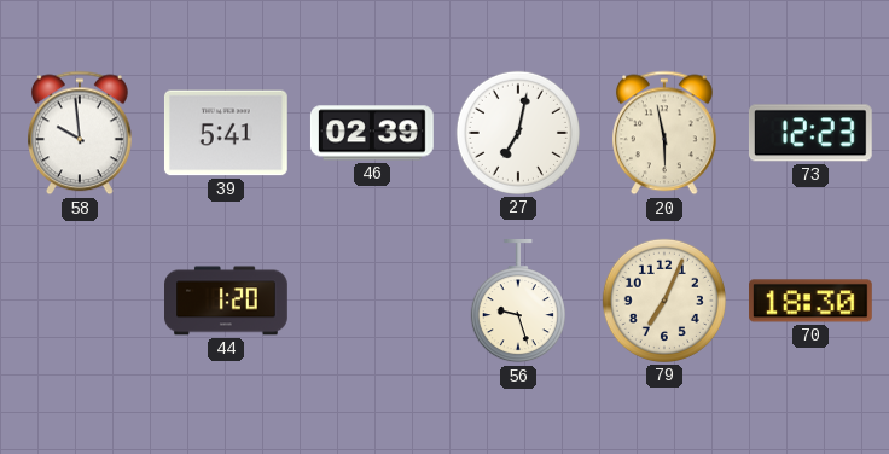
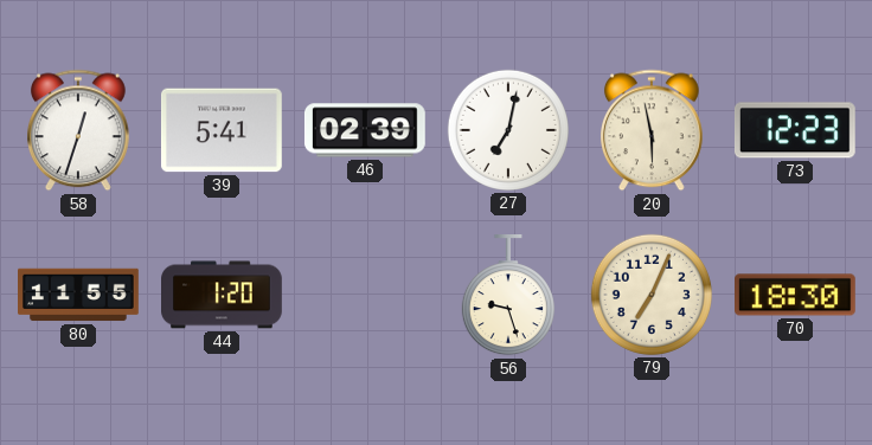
58: 9:59 -> 12:33 (79, 130)
80: none -> 11:55 (79, 295)
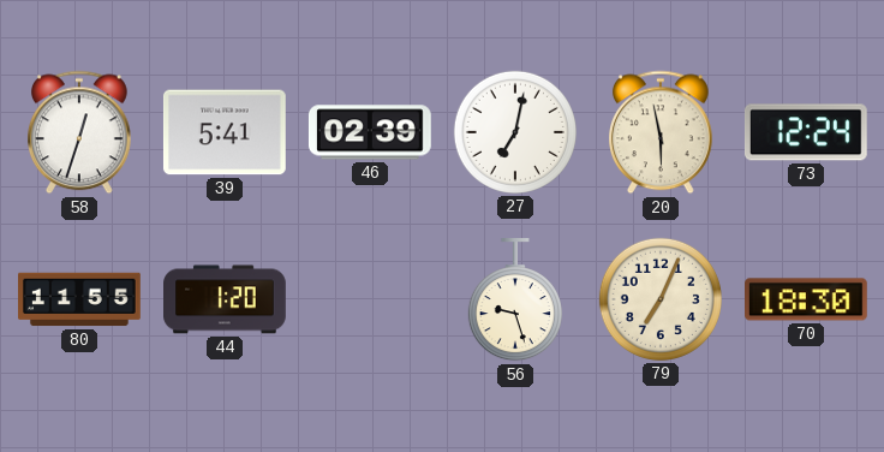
73: 12:23 -> 12:24 (806, 132)
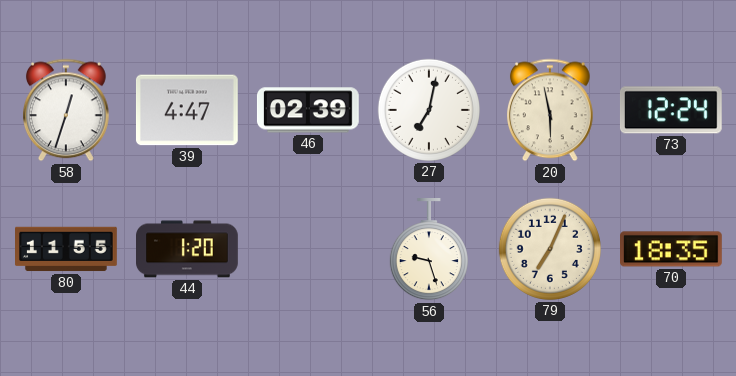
39: 5:41 -> 4:47 (187, 110)
70: 18:30 -> 18:35 (672, 249)
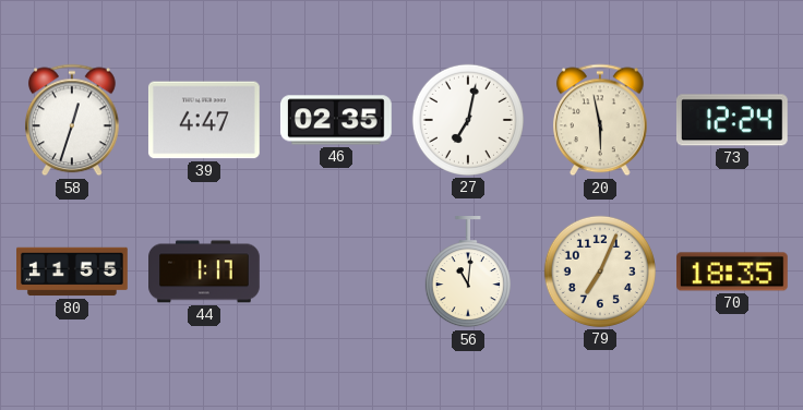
46: 02:39 -> 02:35 (336, 120)
44: 1:20 -> 1:17 (205, 272)
56: 9:27 -> 11:01 (468, 273)
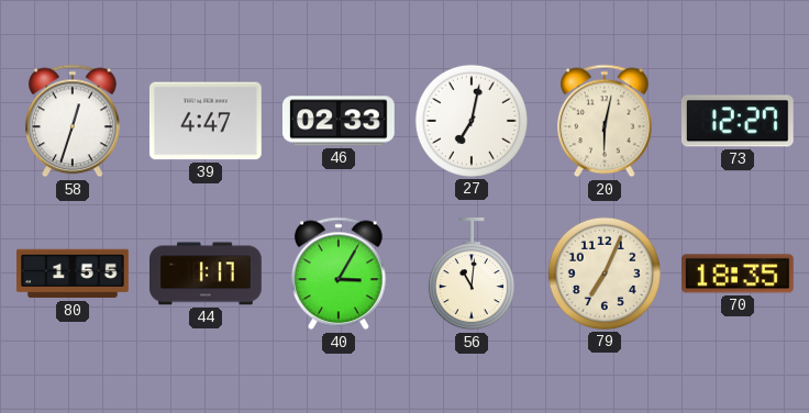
46: 02:35 -> 02:33 (339, 121)
20: 5:58 -> 6:02 (606, 121)
73: 12:24 -> 12:27 (738, 121)
80: 11:55 -> 1:55 (74, 274)
40: none -> 3:05 (340, 274)
